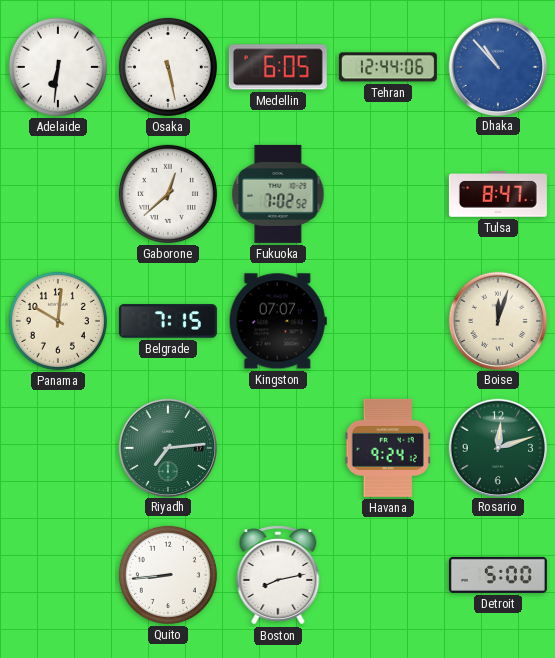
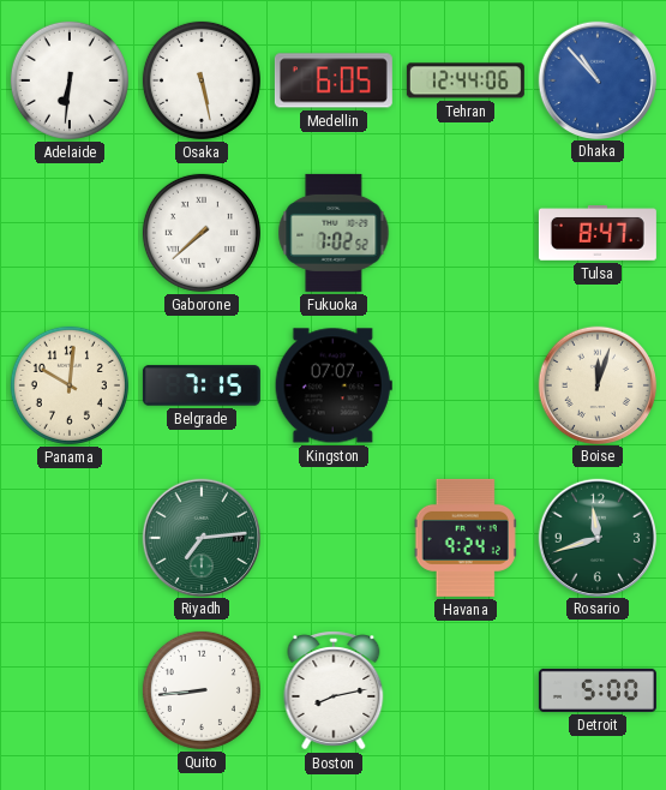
Gaborone: 12:38 -> 7:38 (202, 233)
Rosario: 12:12 -> 11:42 (596, 537)
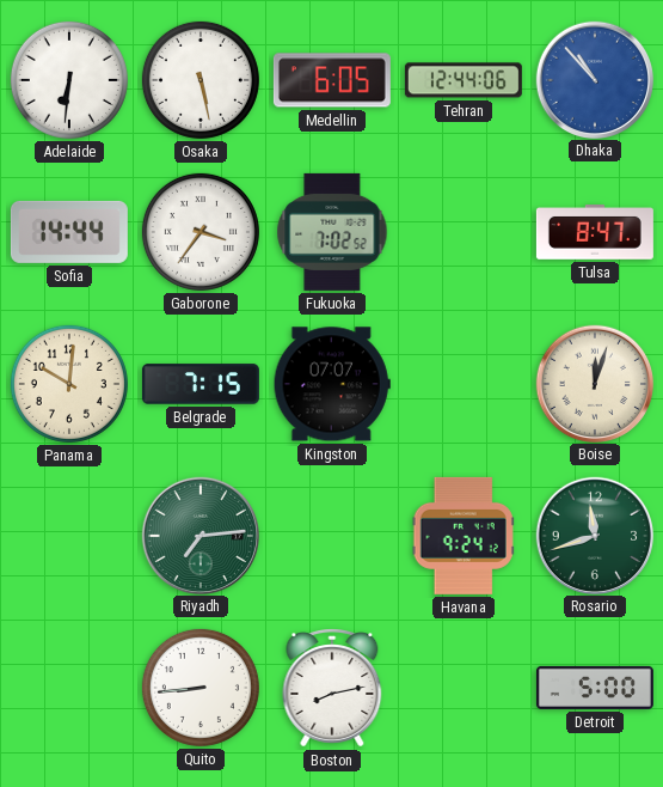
Sofia: none -> 14:44 (69, 232)
Gaborone: 7:38 -> 3:36 (201, 232)
